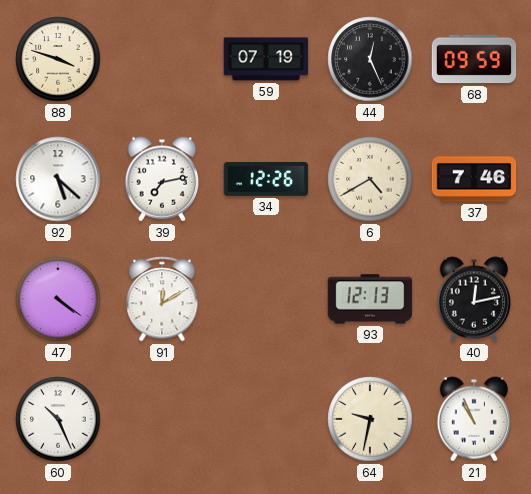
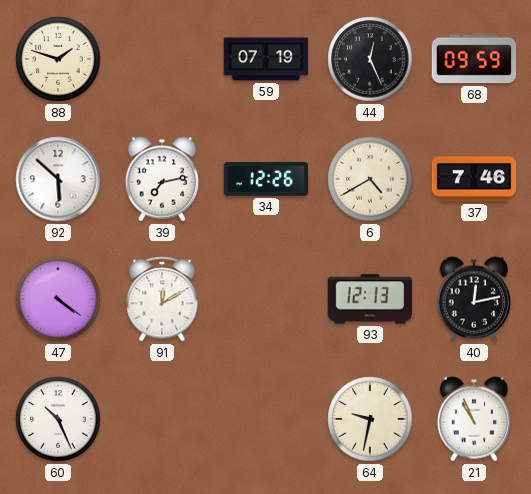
88: 3:48 -> 1:48 (58, 59)
92: 5:22 -> 5:52 (58, 179)
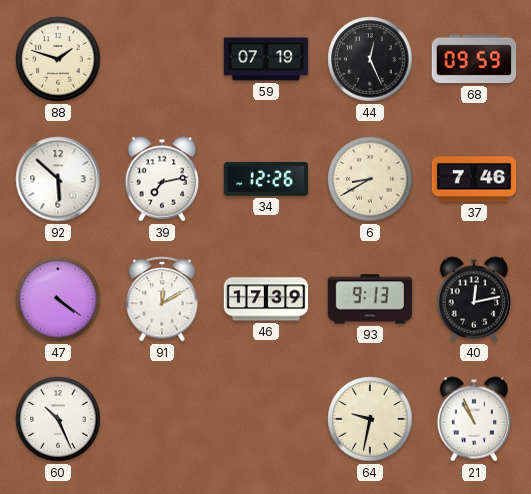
6: 4:40 -> 8:40 (370, 179)
46: none -> 17:39 (266, 299)
93: 12:13 -> 9:13 (370, 299)
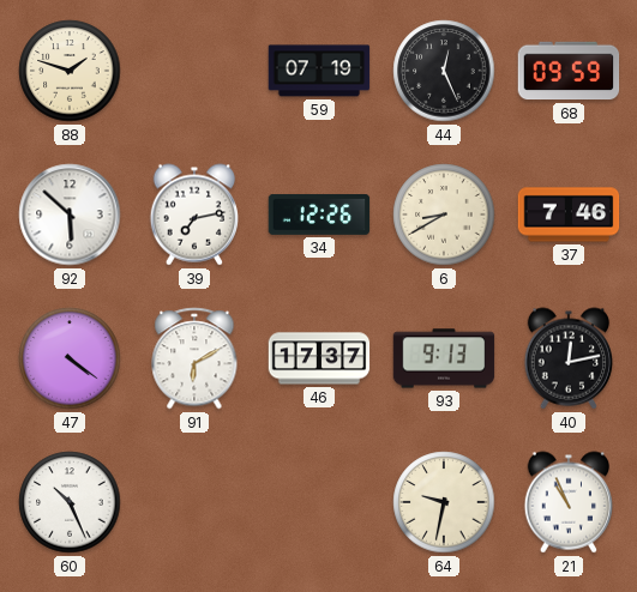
91: 12:10 -> 6:10 (194, 358)
46: 17:39 -> 17:37 (319, 358)
